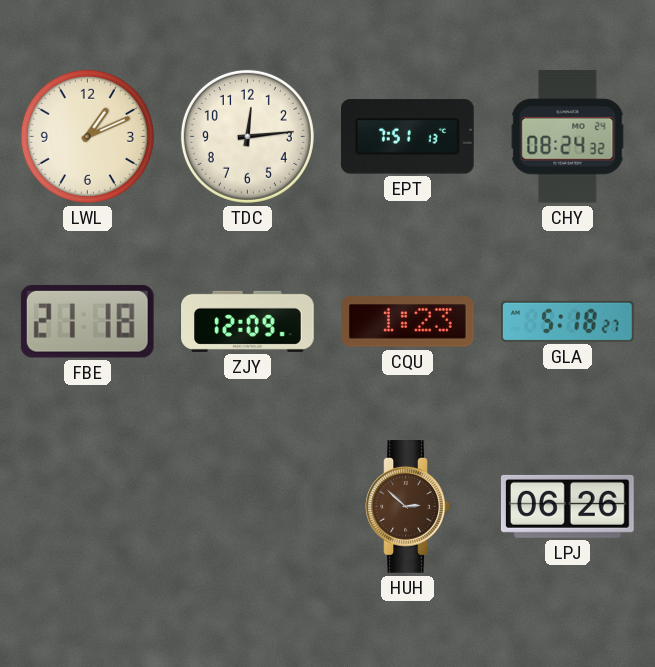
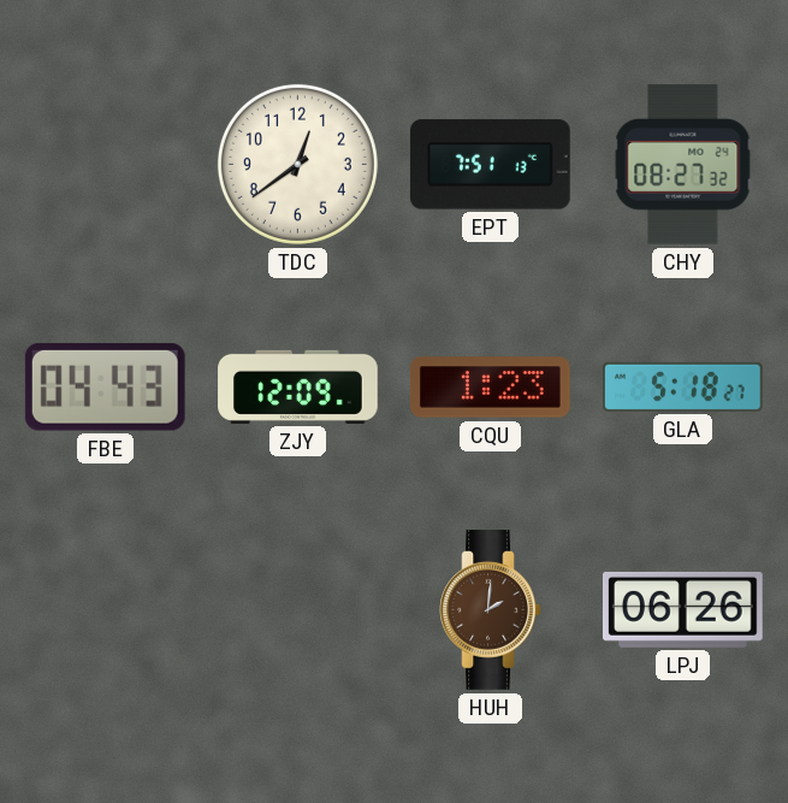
LWL: 1:11 -> none (87, 136)
TDC: 12:14 -> 12:39 (297, 164)
CHY: 08:24 -> 08:27 (683, 164)
FBE: 21:18 -> 04:43 (105, 386)
HUH: 2:52 -> 2:01 (491, 610)
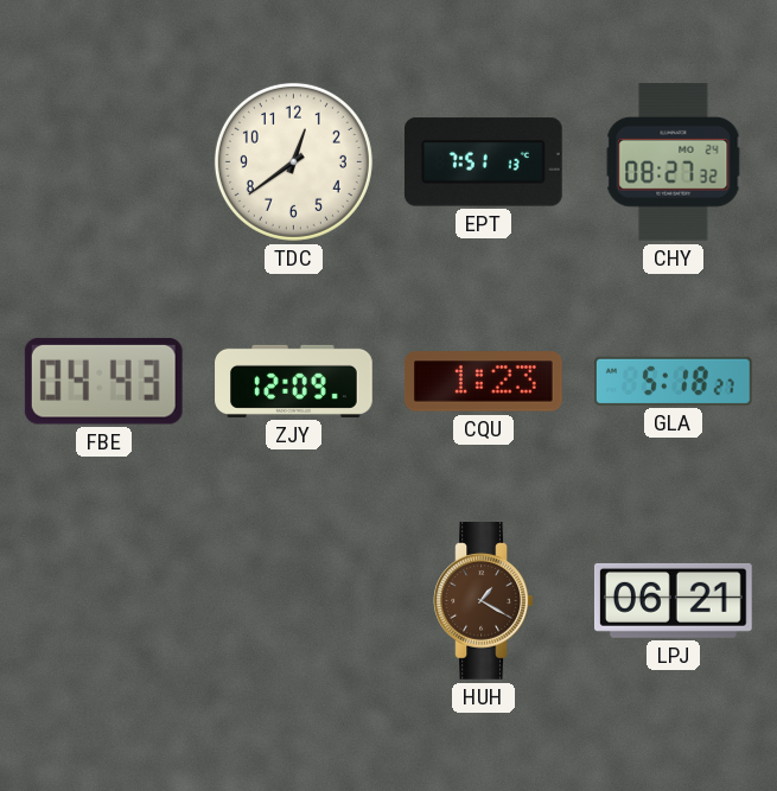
HUH: 2:01 -> 1:20 (484, 601)
LPJ: 06:26 -> 06:21 (673, 600)
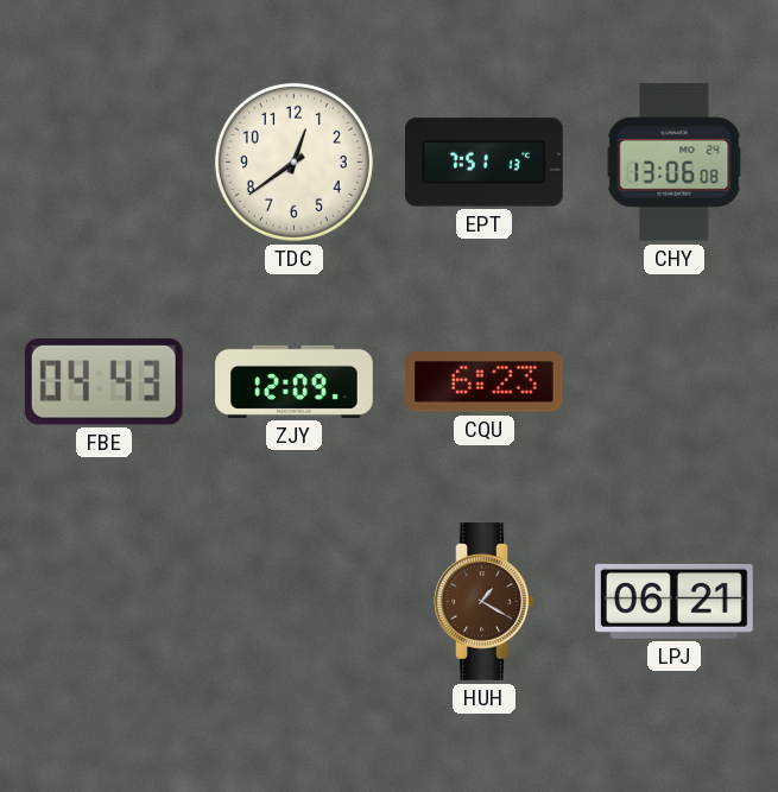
CHY: 08:27 -> 13:06 (675, 161)
CQU: 1:23 -> 6:23 (485, 382)
GLA: 5:18 -> none (674, 381)
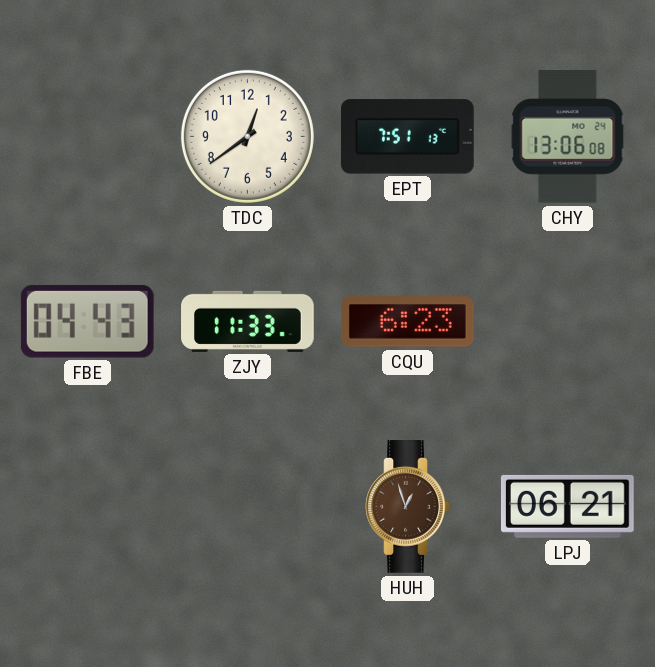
ZJY: 12:09 -> 11:33 (248, 321)
HUH: 1:20 -> 12:57 (408, 507)
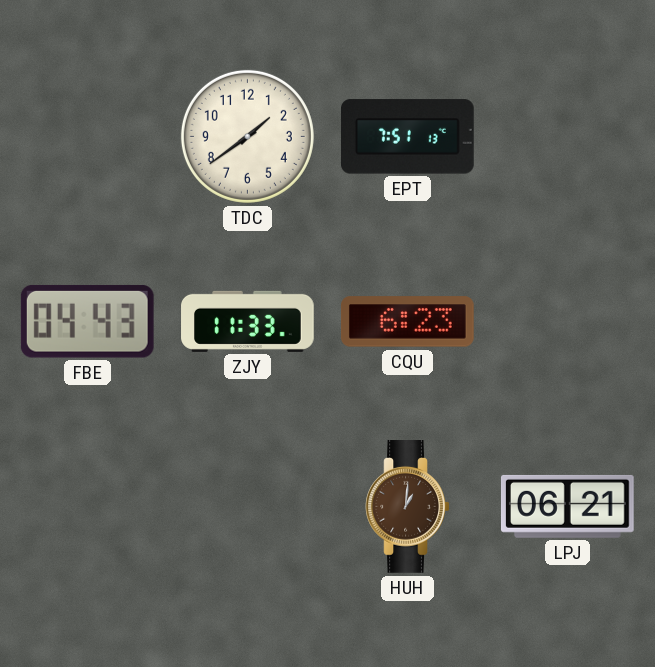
TDC: 12:39 -> 1:39 (247, 136)
CHY: 13:06 -> none (568, 136)
HUH: 12:57 -> 1:01 (408, 507)
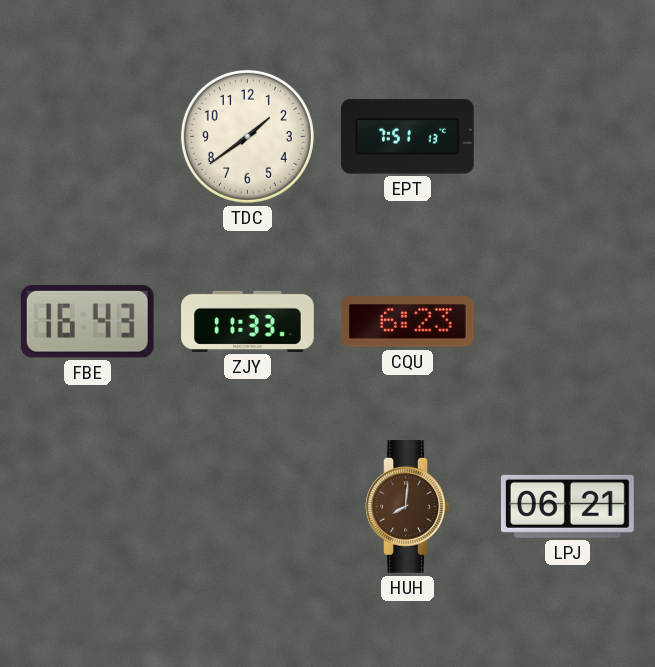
FBE: 04:43 -> 16:43 (87, 321)
HUH: 1:01 -> 8:01 (408, 507)
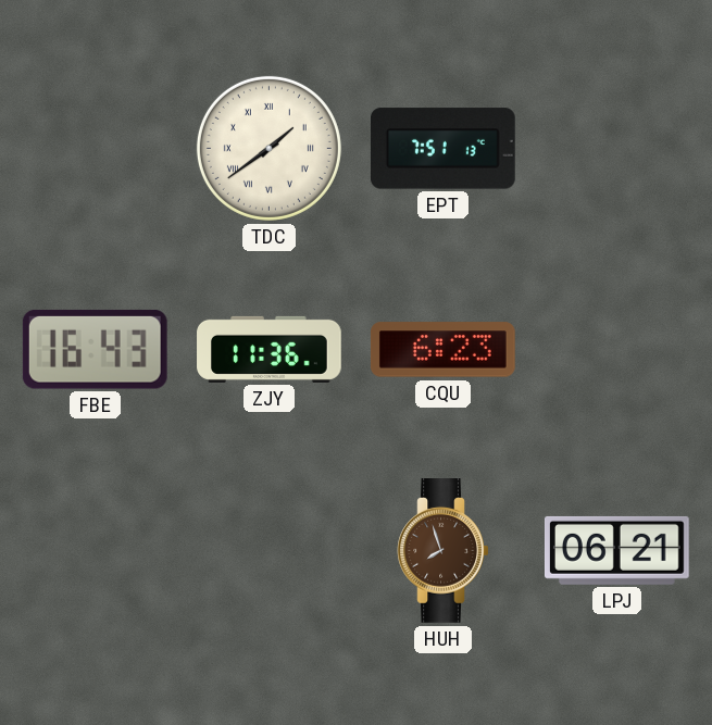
TDC numerals: Arabic -> Roman (268, 148)
ZJY: 11:33 -> 11:36 (270, 349)
HUH: 8:01 -> 7:57 (444, 551)
